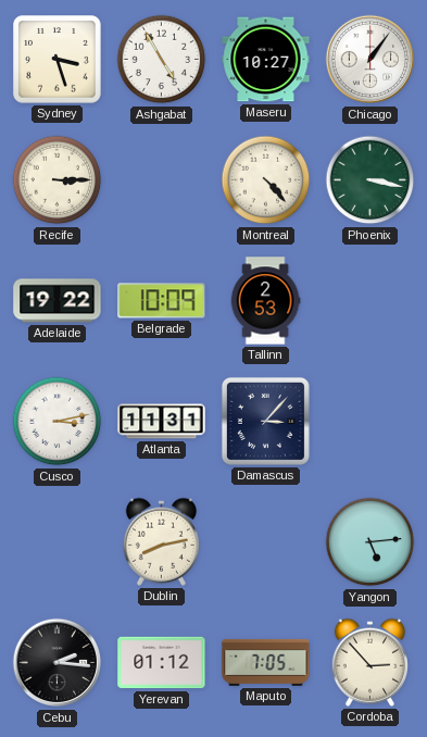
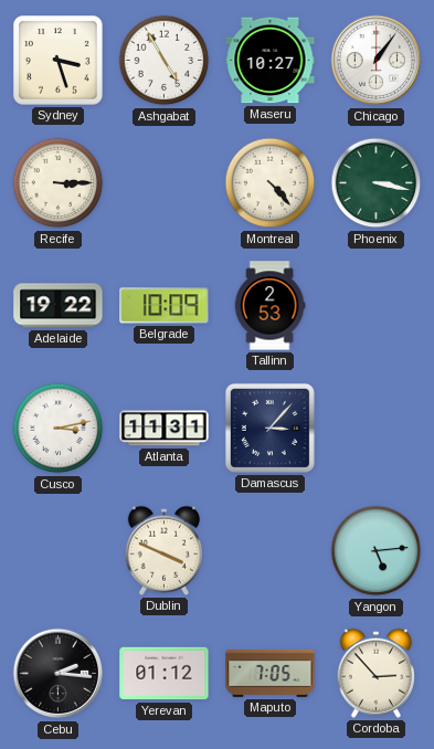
Dublin: 8:13 -> 3:49 (163, 550)
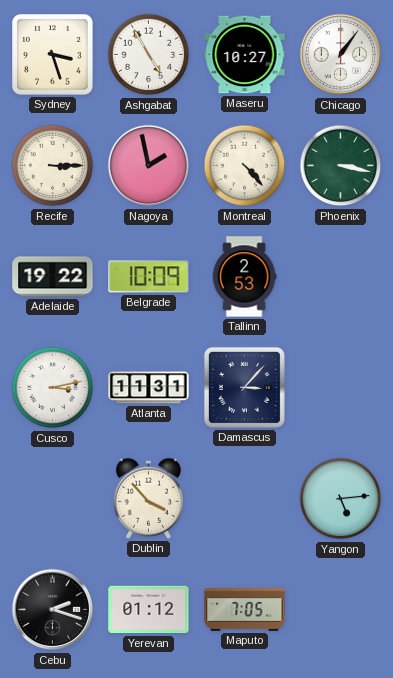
Nagoya: none -> 1:58 (149, 166)
Dublin: 3:49 -> 3:53 (148, 498)
Cebu: 2:16 -> 2:18 (53, 610)
Cordoba: 2:53 -> none (375, 673)
